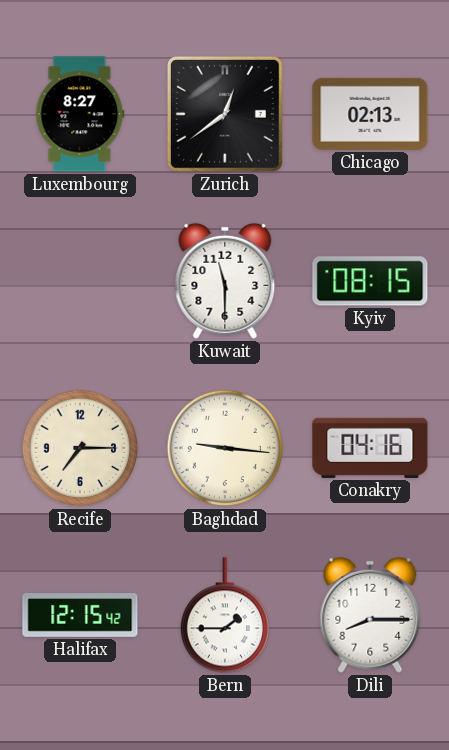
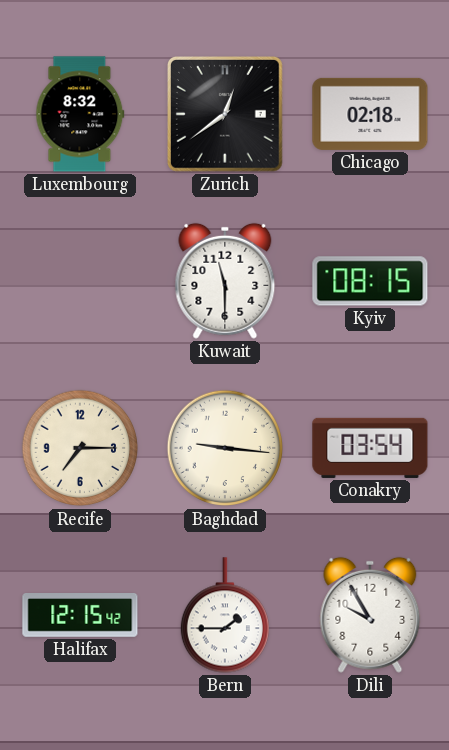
Luxembourg: 8:27 -> 8:32 (80, 114)
Chicago: 02:13 -> 02:18 (370, 114)
Conakry: 04:16 -> 03:54 (370, 448)
Dili: 8:15 -> 9:55 (370, 615)
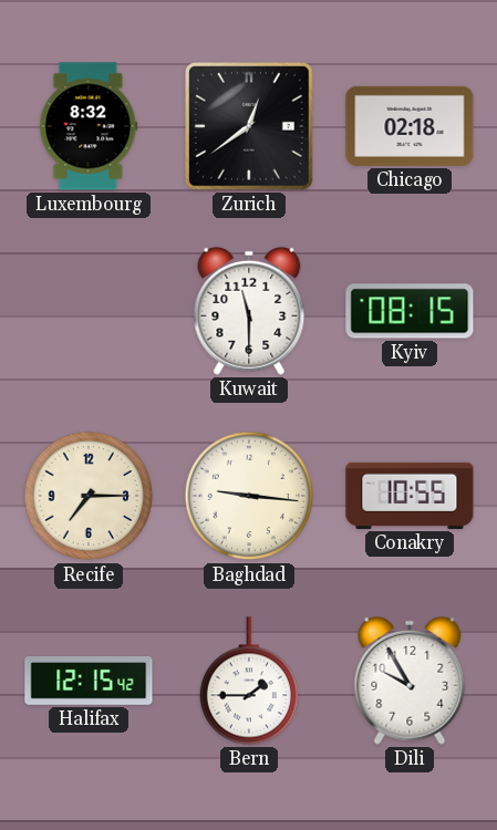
Conakry: 03:54 -> 10:55 (410, 496)
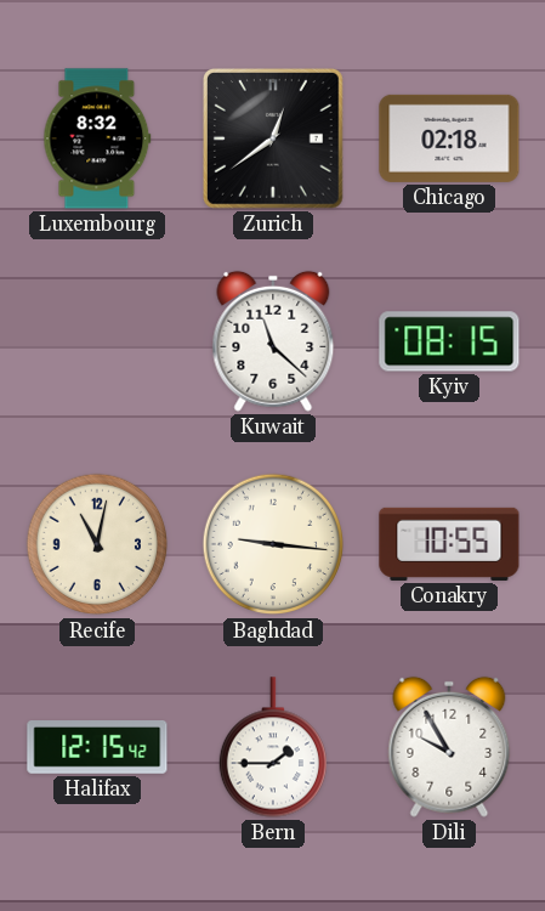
Kuwait: 11:30 -> 11:22 (273, 341)
Recife: 7:15 -> 11:02 (97, 544)
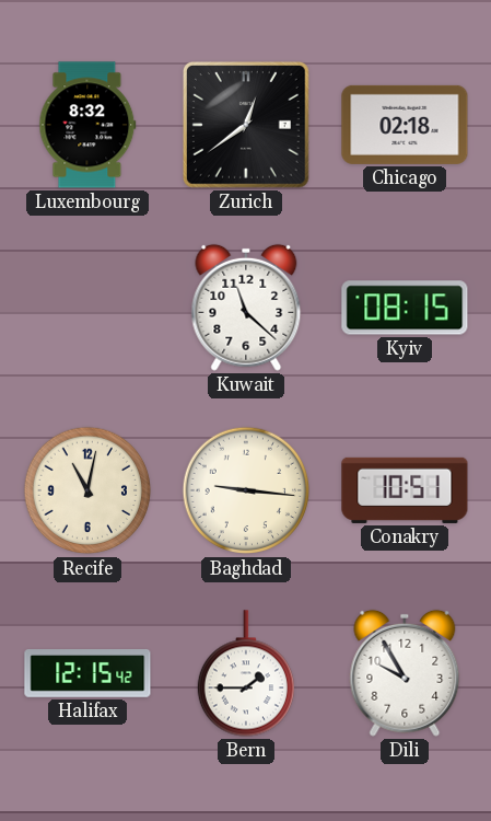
Conakry: 10:55 -> 10:51 (405, 490)
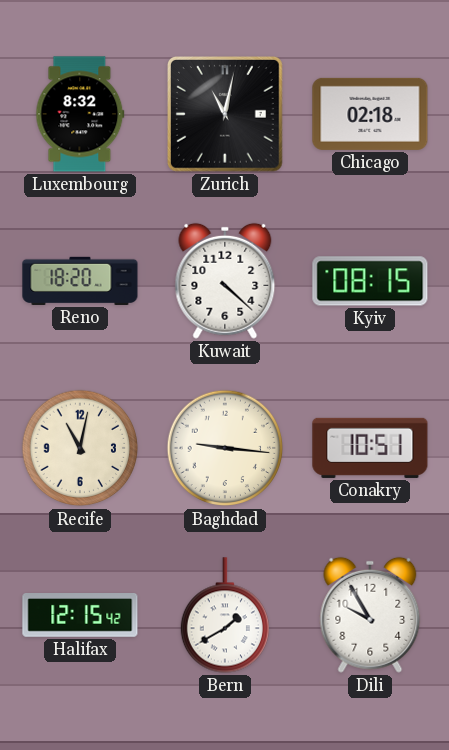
Zurich: 12:39 -> 11:02 (226, 115)
Reno: none -> 18:20 (80, 281)
Kuwait: 11:22 -> 4:22 (225, 281)
Bern: 1:45 -> 1:40 (224, 615)
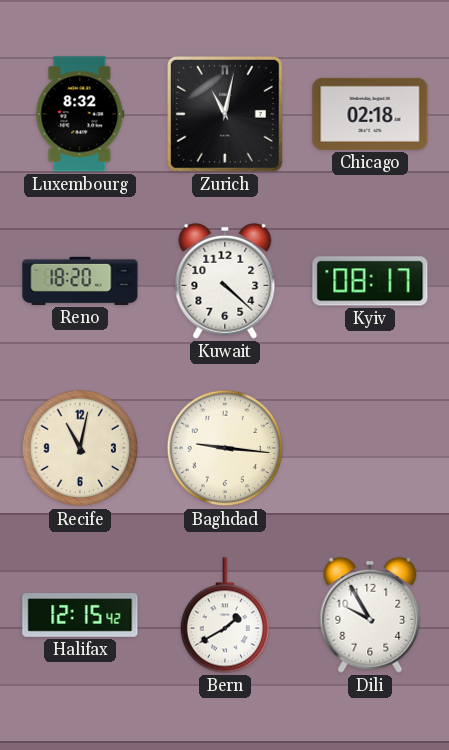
Kyiv: 08:15 -> 08:17 (370, 281)
Conakry: 10:51 -> none (370, 448)
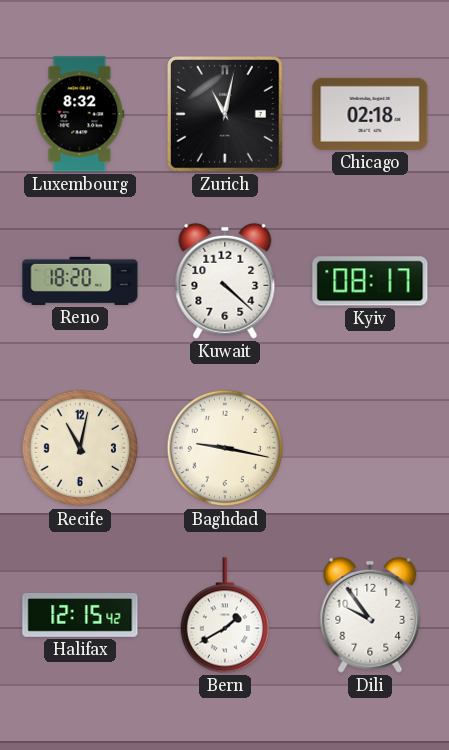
Baghdad: 9:16 -> 9:17 (225, 448)
Dili: 9:55 -> 9:54 (370, 615)
